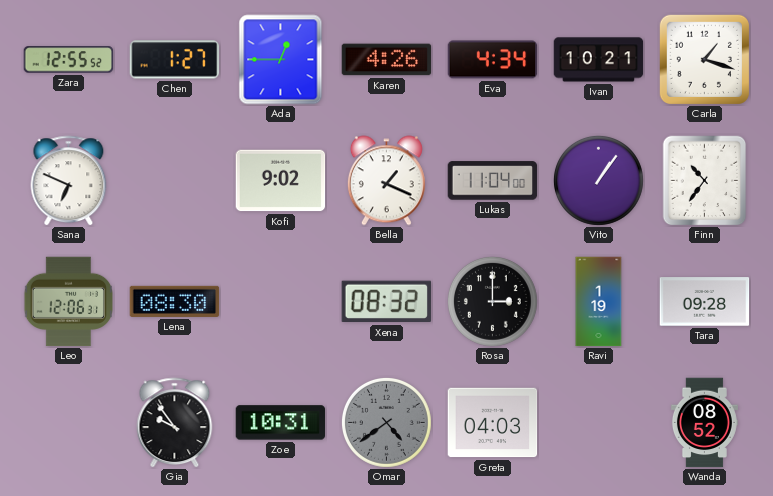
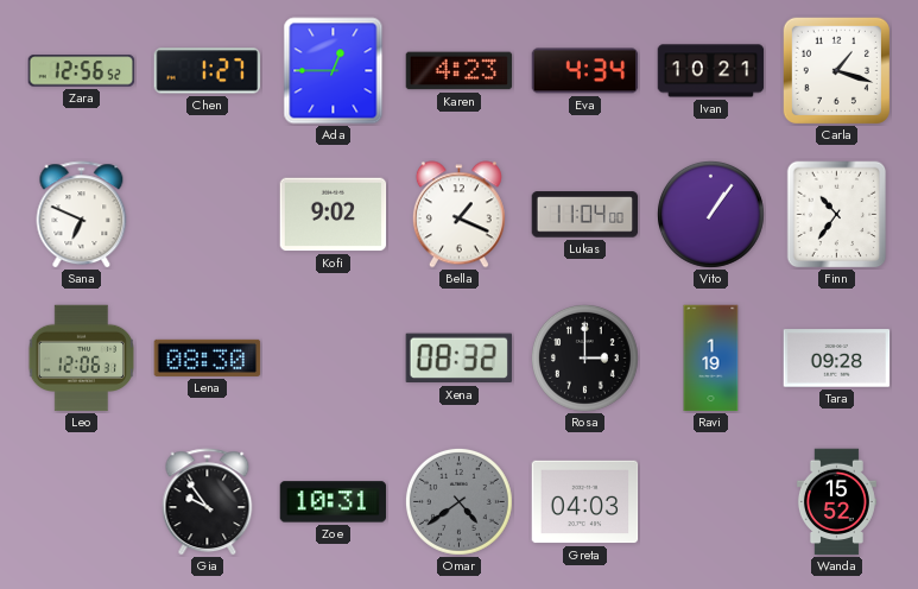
Zara: 12:55 -> 12:56 (82, 71)
Karen: 4:26 -> 4:23 (460, 71)
Wanda: 08:52 -> 15:52 (836, 502)
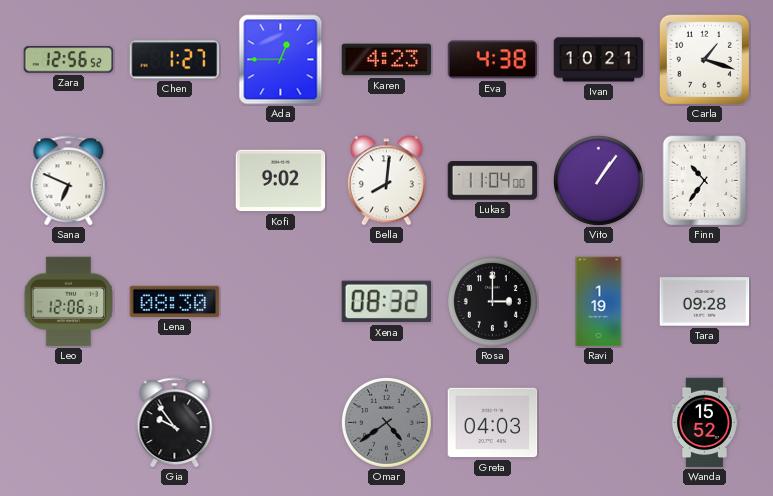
Eva: 4:34 -> 4:38 (493, 60)
Bella: 1:19 -> 8:01 (386, 181)
Zoe: 10:31 -> none (334, 502)
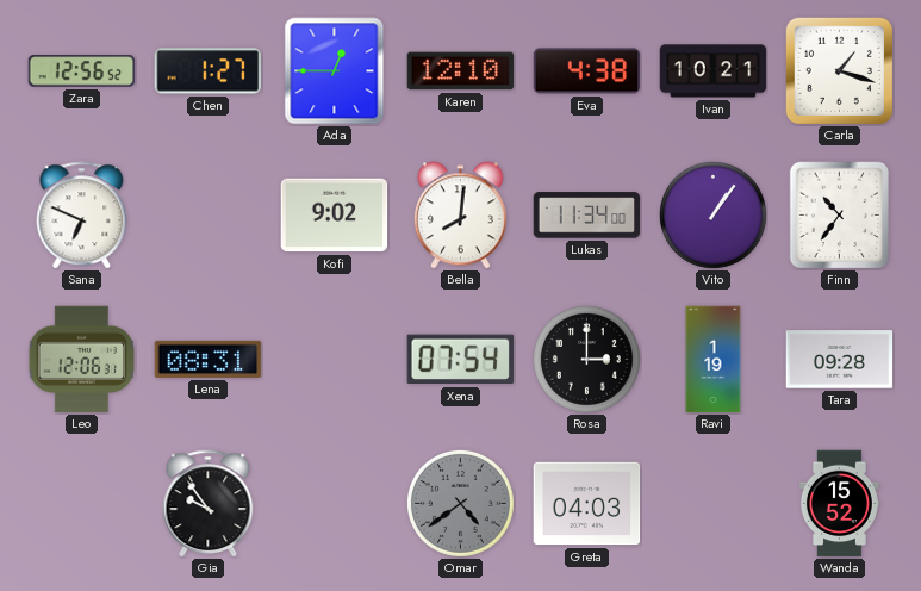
Karen: 4:23 -> 12:10 (461, 71)
Lukas: 11:04 -> 11:34 (587, 216)
Lena: 08:30 -> 08:31 (209, 359)
Xena: 08:32 -> 07:54 (460, 360)
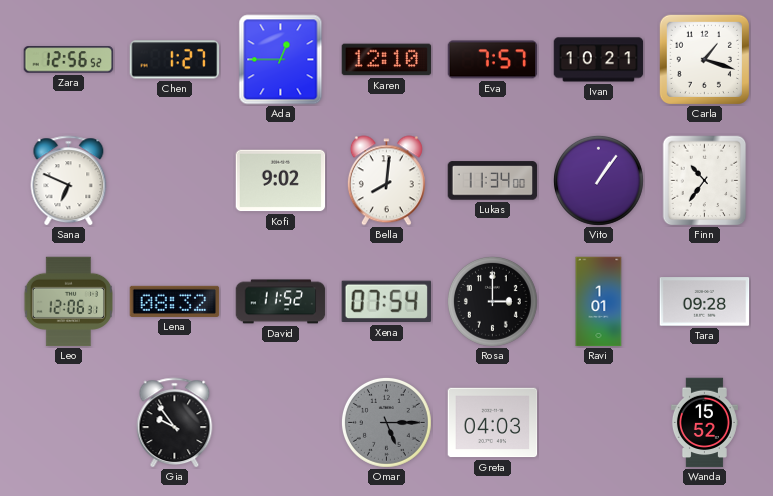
Eva: 4:38 -> 7:57 (493, 60)
Lena: 08:31 -> 08:32 (175, 301)
David: none -> 11:52 (281, 302)
Ravi: 1:19 -> 1:01 (599, 302)
Omar: 4:39 -> 5:15 (386, 422)
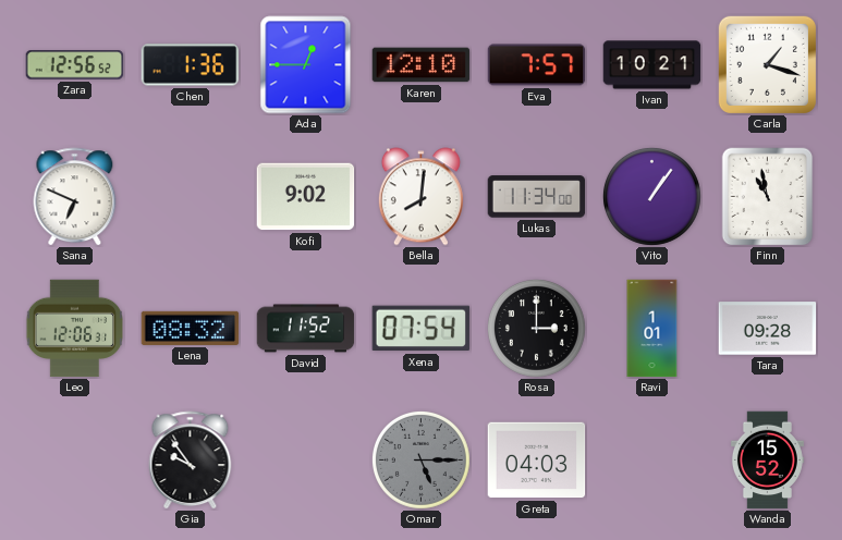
Chen: 1:27 -> 1:36 (191, 65)
Finn: 10:36 -> 10:58 (768, 197)
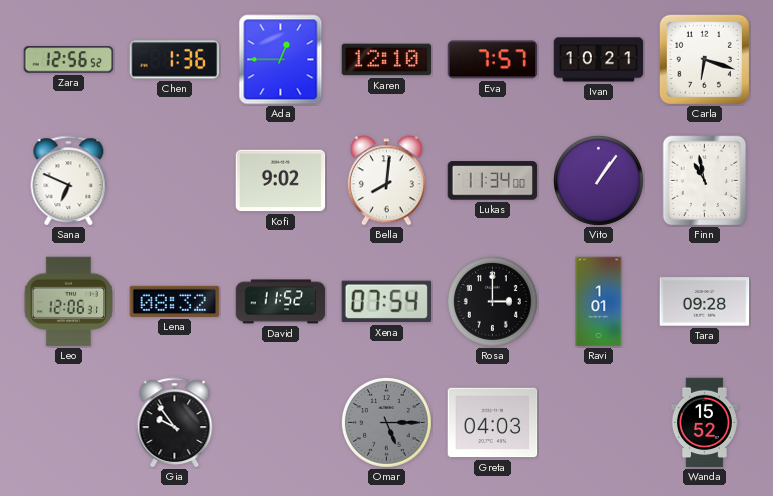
Carla: 1:18 -> 6:18 (704, 59)
